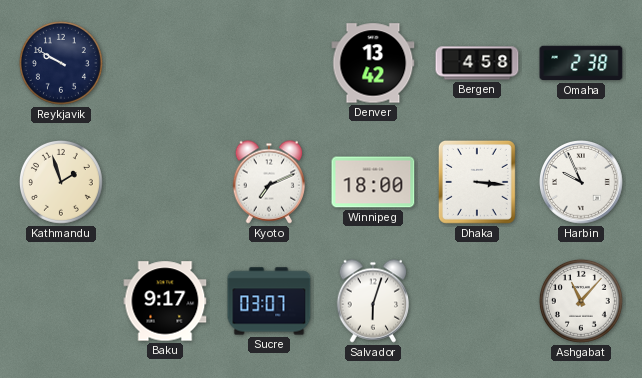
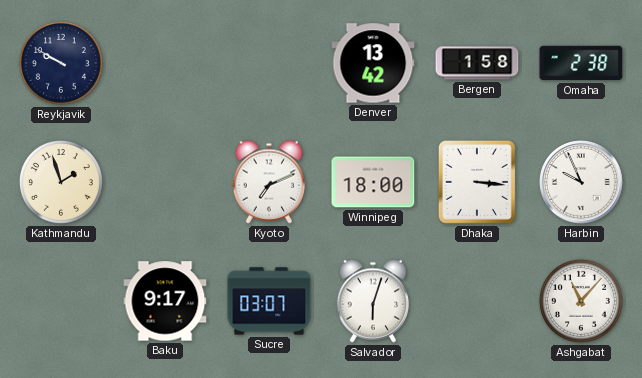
Bergen: 4:58 -> 1:58 (477, 63)
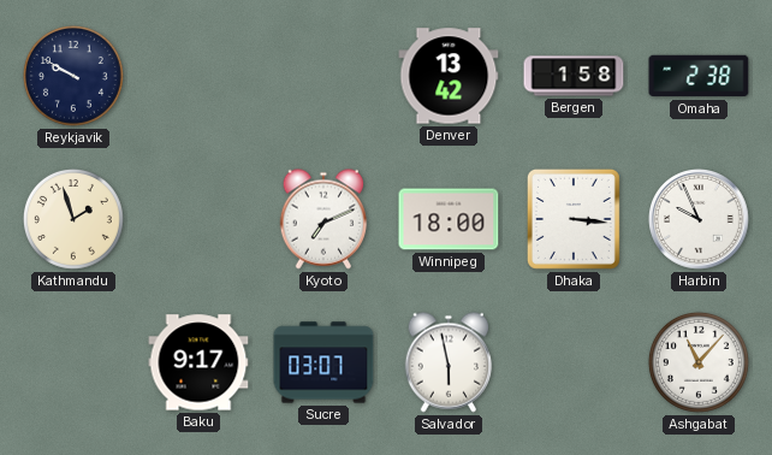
Salvador: 6:03 -> 5:58 (449, 362)
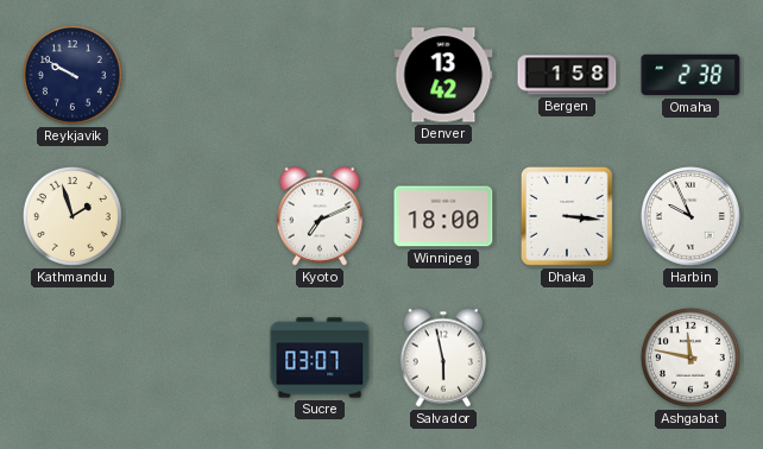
Baku: 9:17 -> none (198, 362)
Ashgabat: 11:07 -> 11:47 (691, 358)
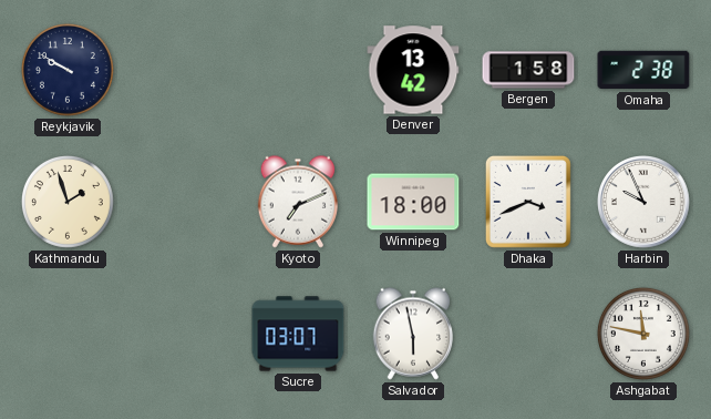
Dhaka: 3:16 -> 3:41 (528, 202)
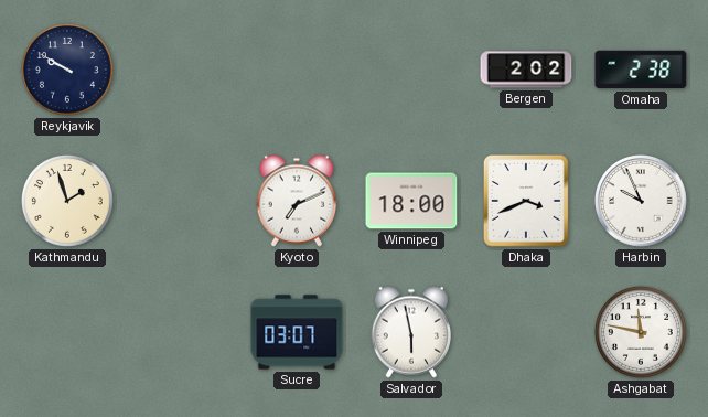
Denver: 13:42 -> none (413, 70)
Bergen: 1:58 -> 2:02 (526, 69)
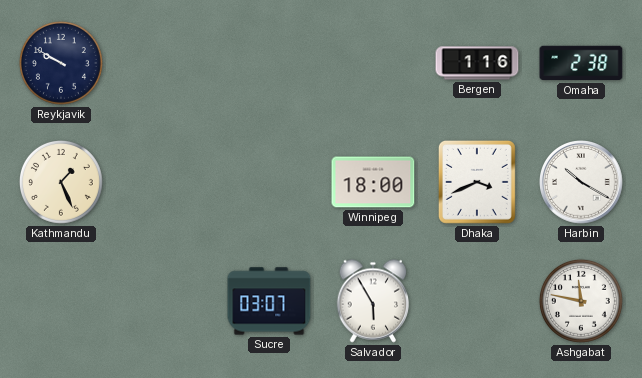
Bergen: 2:02 -> 1:16 (477, 63)
Kathmandu: 1:57 -> 1:26 (61, 182)
Kyoto: 7:11 -> none (297, 201)
Harbin: 9:56 -> 10:20 (581, 182)
Salvador: 5:58 -> 5:55 (373, 301)
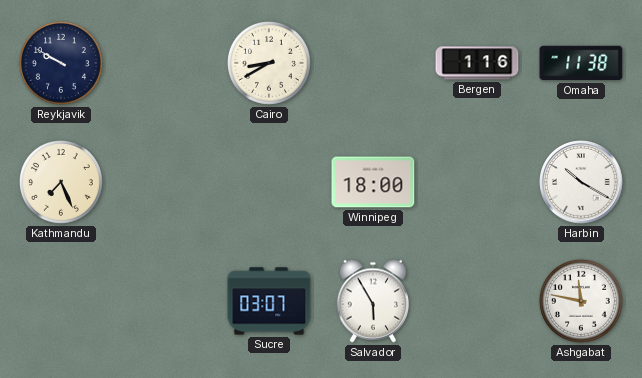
Cairo: none -> 8:40 (269, 63)
Omaha: 2:38 -> 11:38 (581, 63)
Kathmandu: 1:26 -> 7:26 (61, 182)
Dhaka: 3:41 -> none (477, 182)
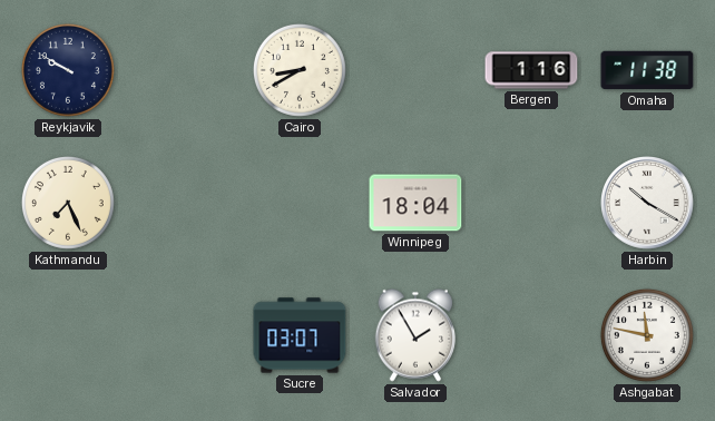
Winnipeg: 18:00 -> 18:04 (415, 203)
Salvador: 5:55 -> 1:55 (415, 335)
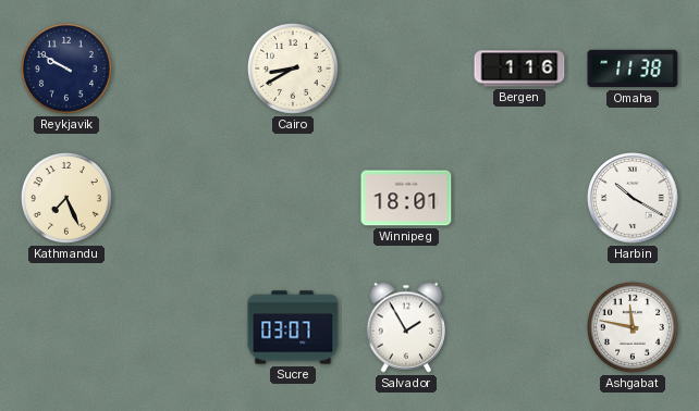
Winnipeg: 18:04 -> 18:01 (406, 198)
